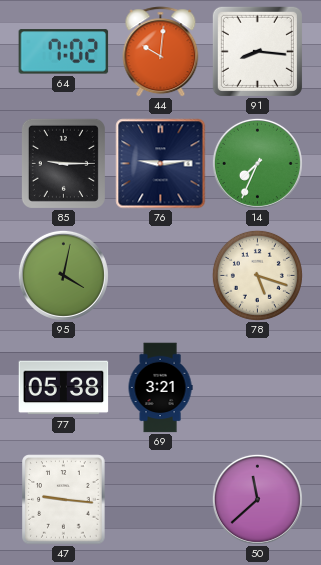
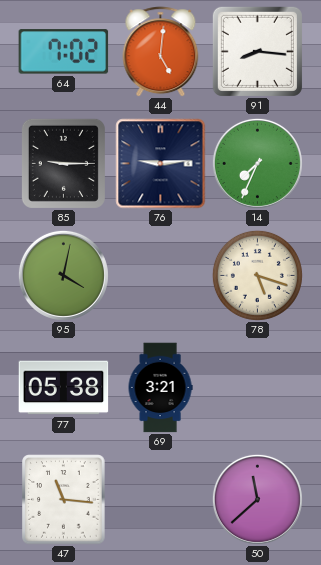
44: 10:01 -> 5:01 (161, 52)
47: 9:16 -> 11:16 (64, 500)
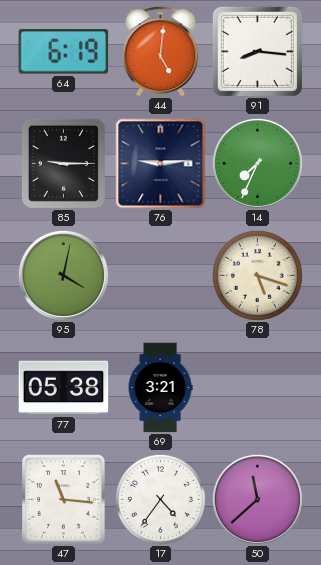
64: 7:02 -> 6:19 (64, 52)
17: none -> 4:36 (160, 499)
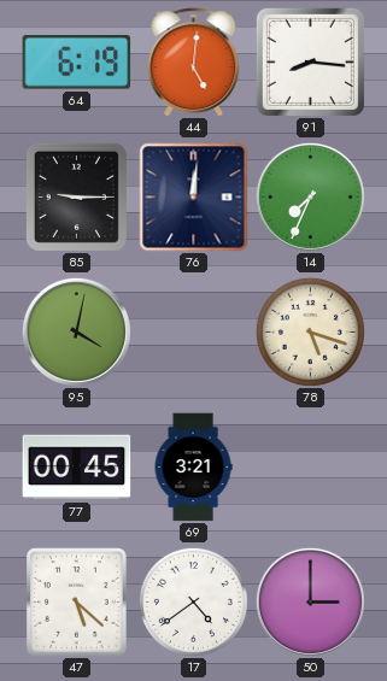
76: 9:14 -> 12:01 (194, 198)
77: 05:38 -> 00:45 (77, 468)
47: 11:16 -> 5:22 (77, 603)
17: 4:36 -> 4:39 (193, 601)
50: 11:38 -> 3:00 (310, 601)
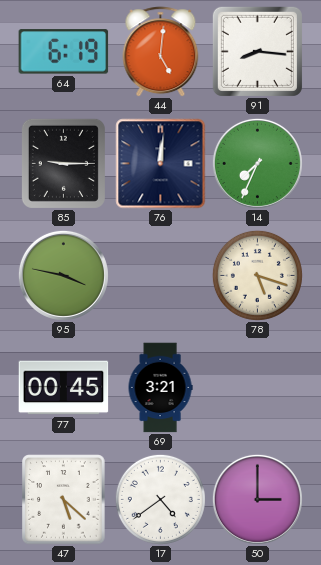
95: 4:02 -> 3:47 (63, 275)
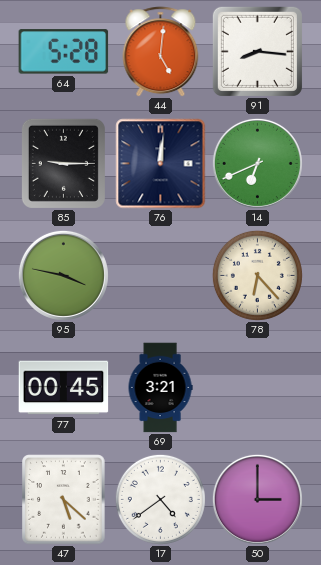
64: 6:19 -> 5:28 (64, 52)
14: 7:34 -> 6:41 (257, 163)
78: 5:18 -> 6:23 (257, 275)
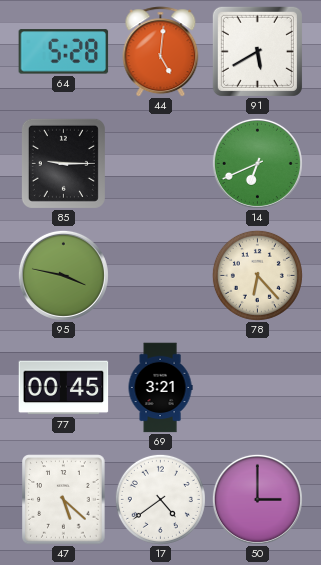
91: 8:16 -> 5:40 (257, 51)
76: 12:01 -> none (161, 164)
